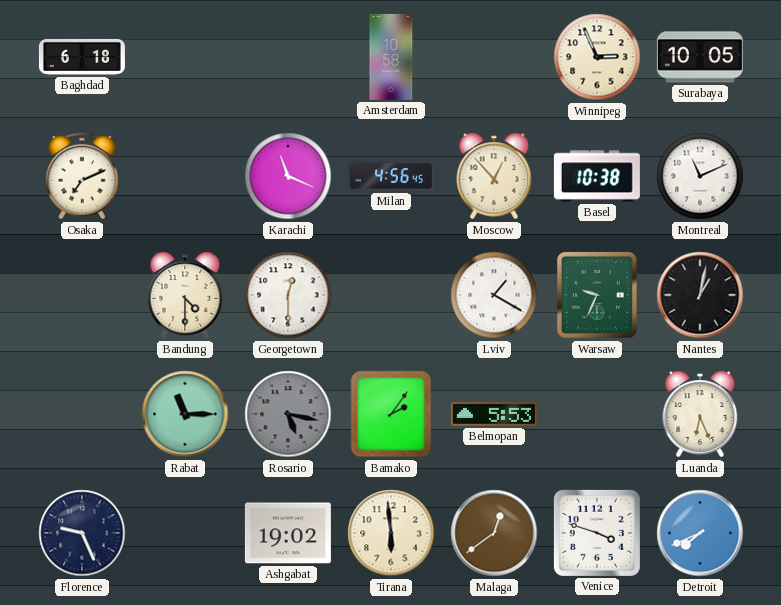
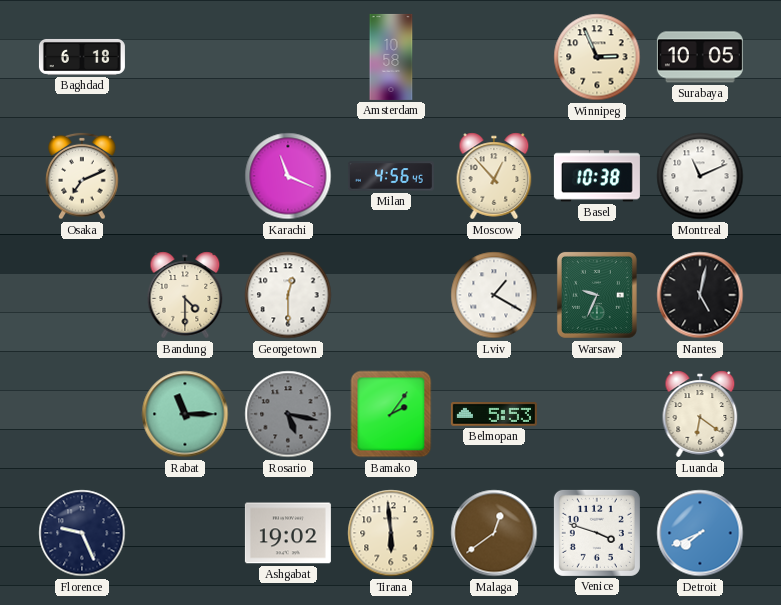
Nantes: 1:02 -> 5:02 (700, 295)
Luanda: 6:26 -> 6:21 (700, 414)
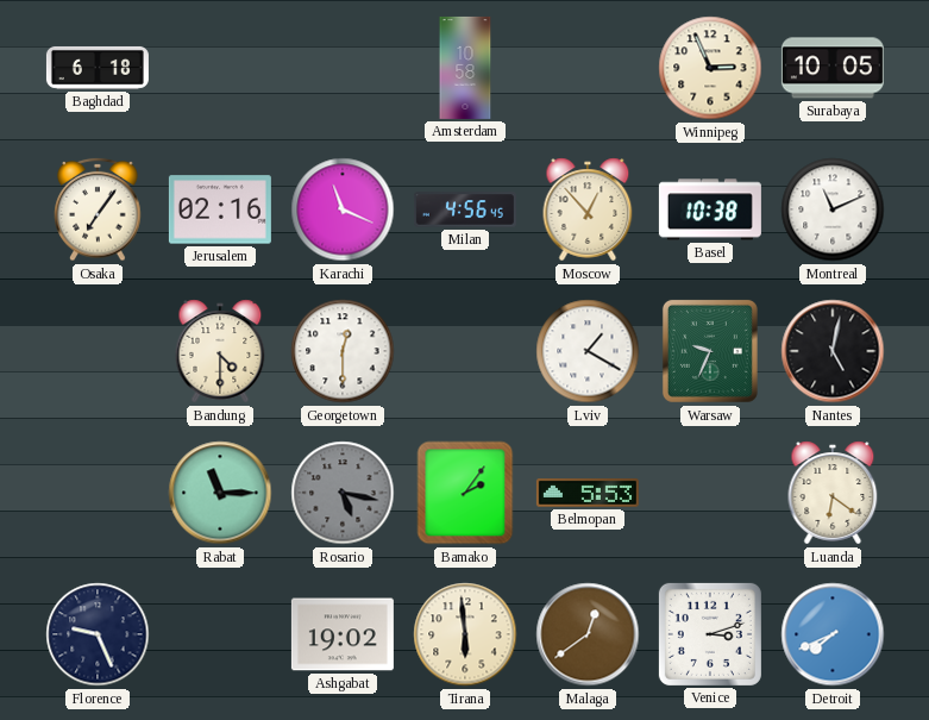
Osaka: 7:11 -> 7:06 (98, 209)
Jerusalem: none -> 02:16 (220, 209)
Venice: 3:48 -> 3:12 (710, 634)
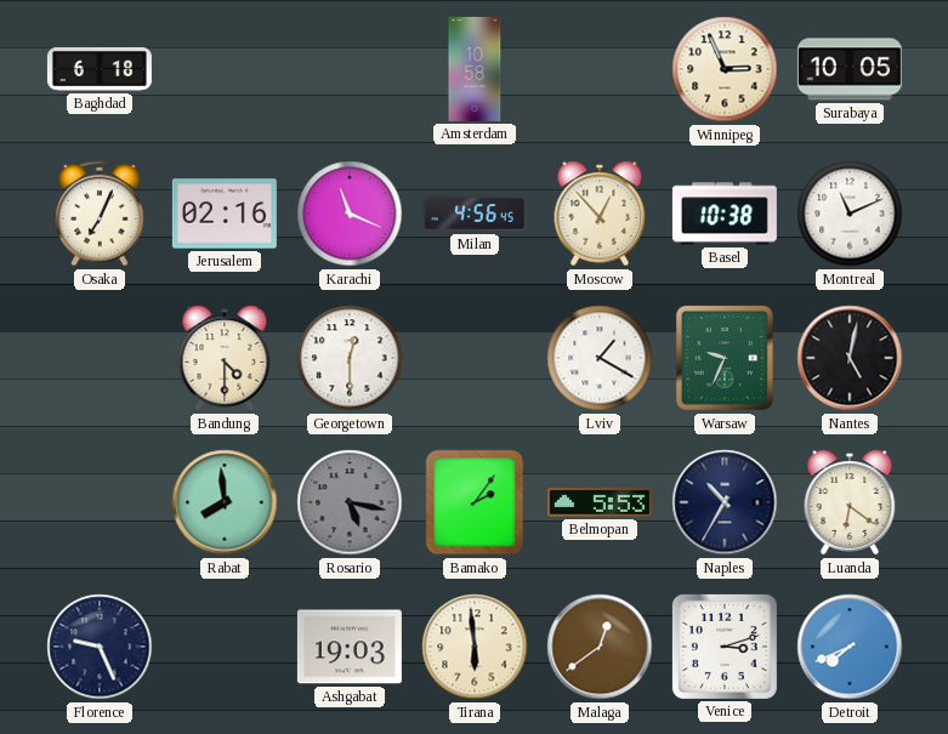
Osaka: 7:06 -> 7:04 (100, 214)
Rabat: 11:15 -> 7:59 (225, 502)
Naples: none -> 10:35 (725, 502)
Ashgabat: 19:02 -> 19:03 (350, 647)
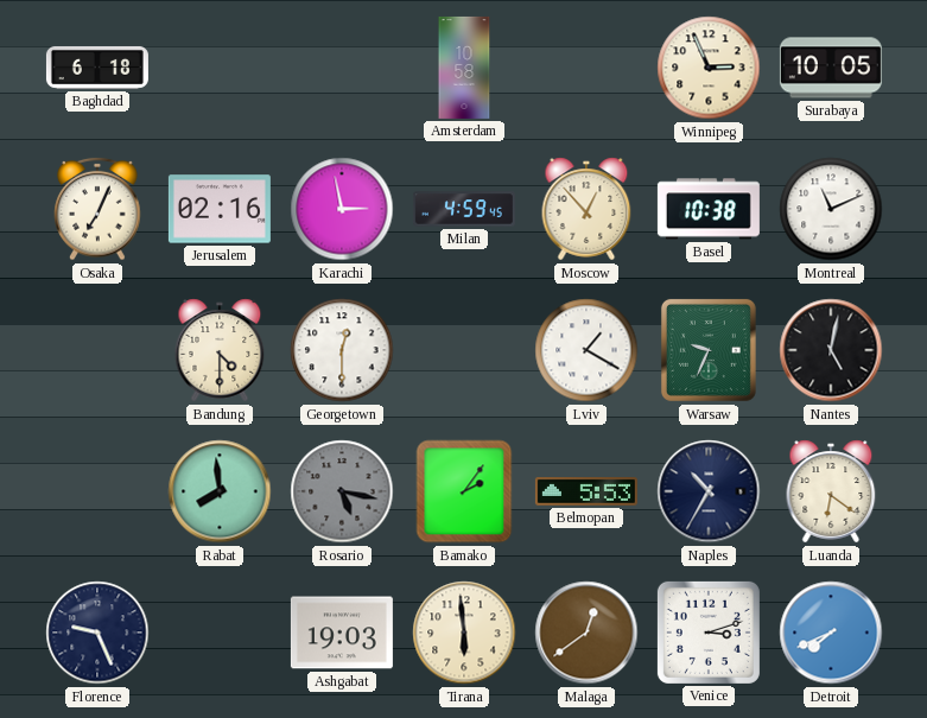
Karachi: 11:19 -> 2:58 (342, 209)
Milan: 4:56 -> 4:59 (464, 209)
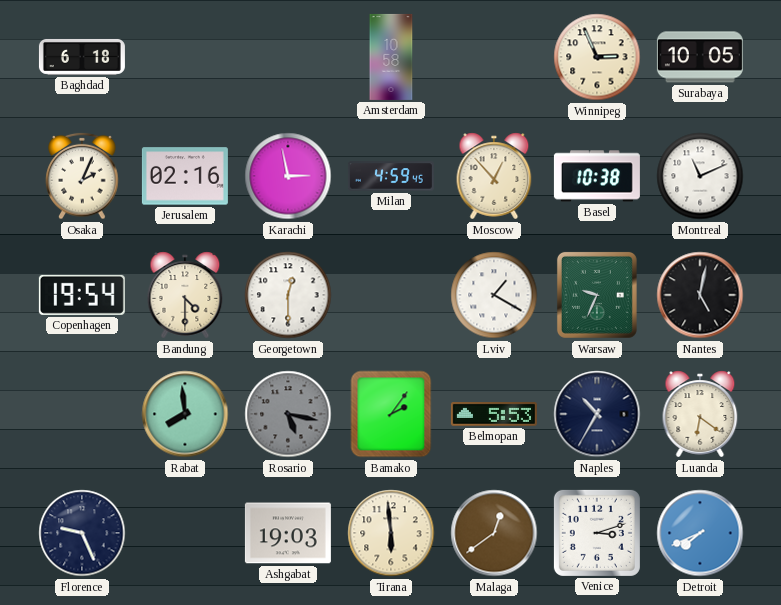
Osaka: 7:04 -> 2:04 (82, 176)
Copenhagen: none -> 19:54 (82, 295)
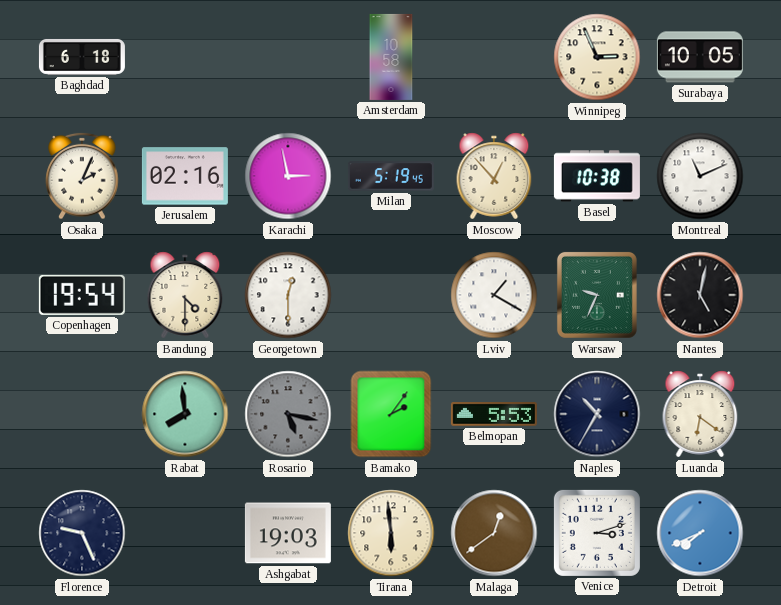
Milan: 4:59 -> 5:19 (391, 176)
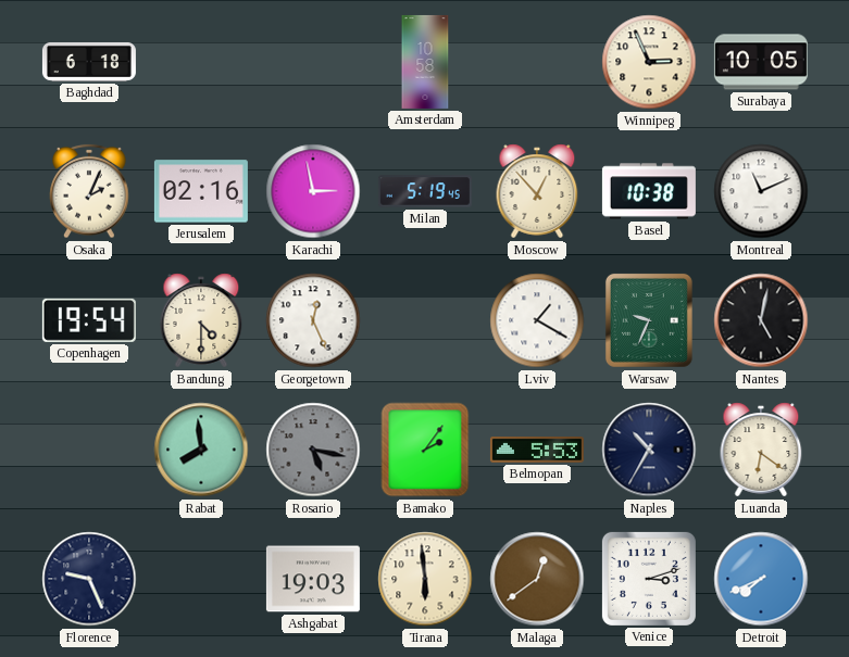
Georgetown: 12:30 -> 12:26 (313, 320)
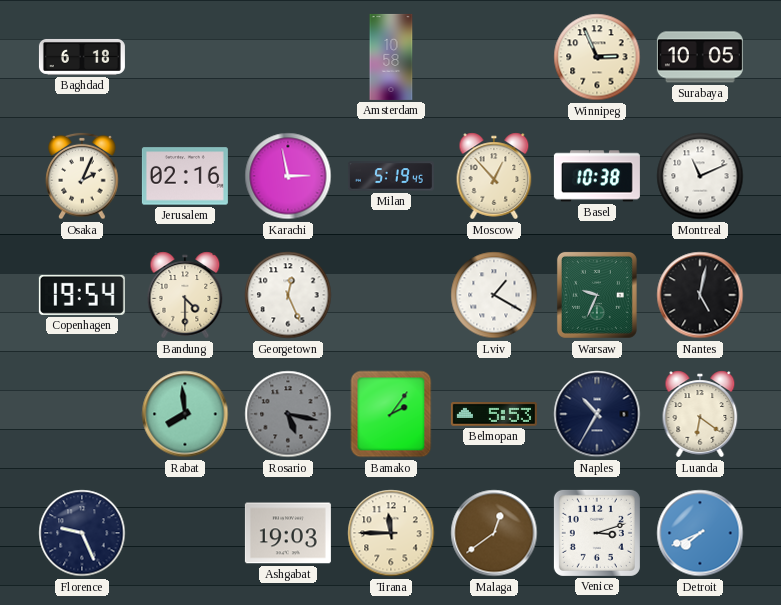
Tirana: 5:59 -> 11:45 (391, 533)
